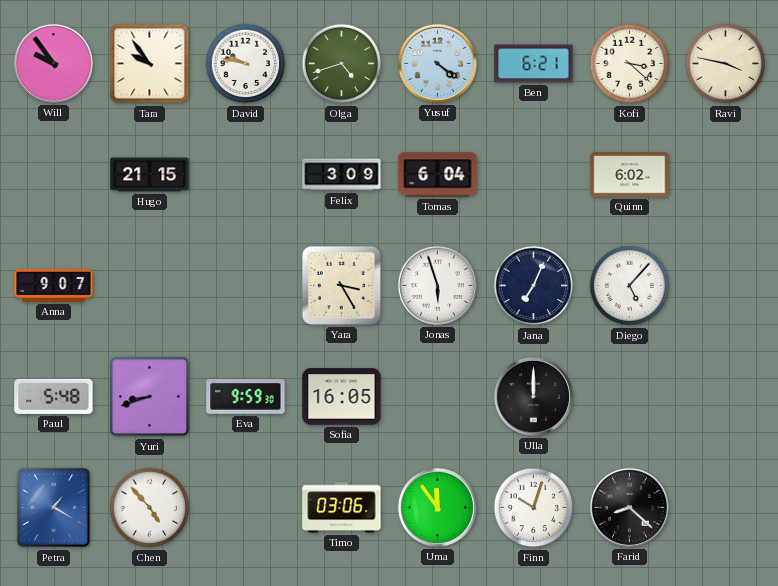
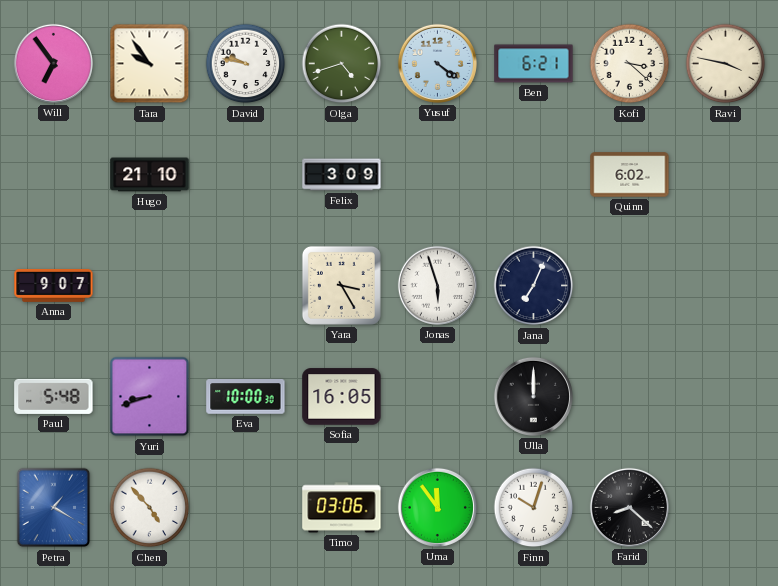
Will: 9:54 -> 6:54 (53, 63)
Hugo: 21:15 -> 21:10 (150, 175)
Tomas: 6:04 -> none (438, 175)
Diego: 5:07 -> none (630, 286)
Eva: 9:59 -> 10:00 (246, 397)
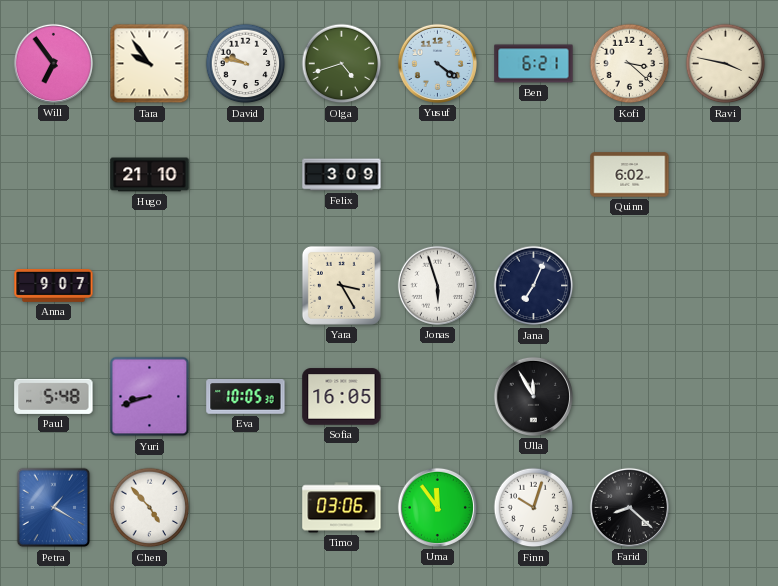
Eva: 10:00 -> 10:05 (246, 397)
Ulla: 12:00 -> 11:55 (533, 396)
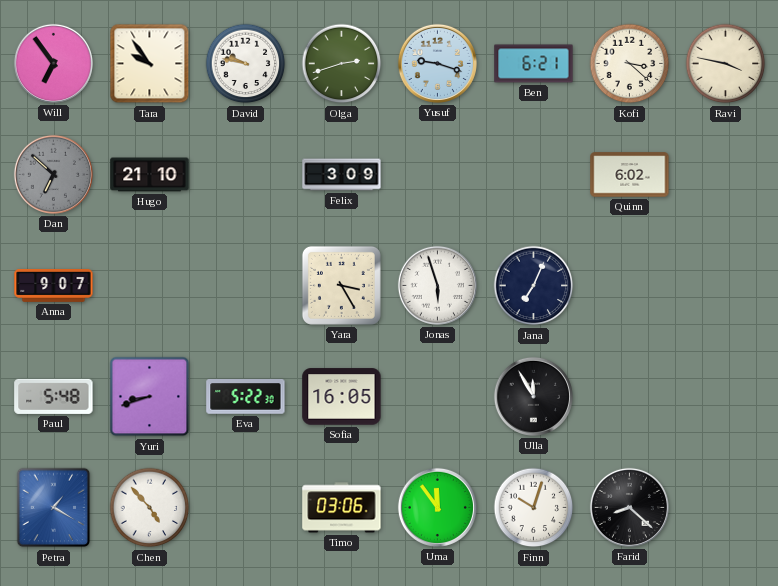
Olga: 4:42 -> 2:42 (342, 64)
Yusuf: 4:21 -> 9:18 (437, 63)
Dan: none -> 6:52 (53, 174)
Eva: 10:05 -> 5:22 (246, 397)
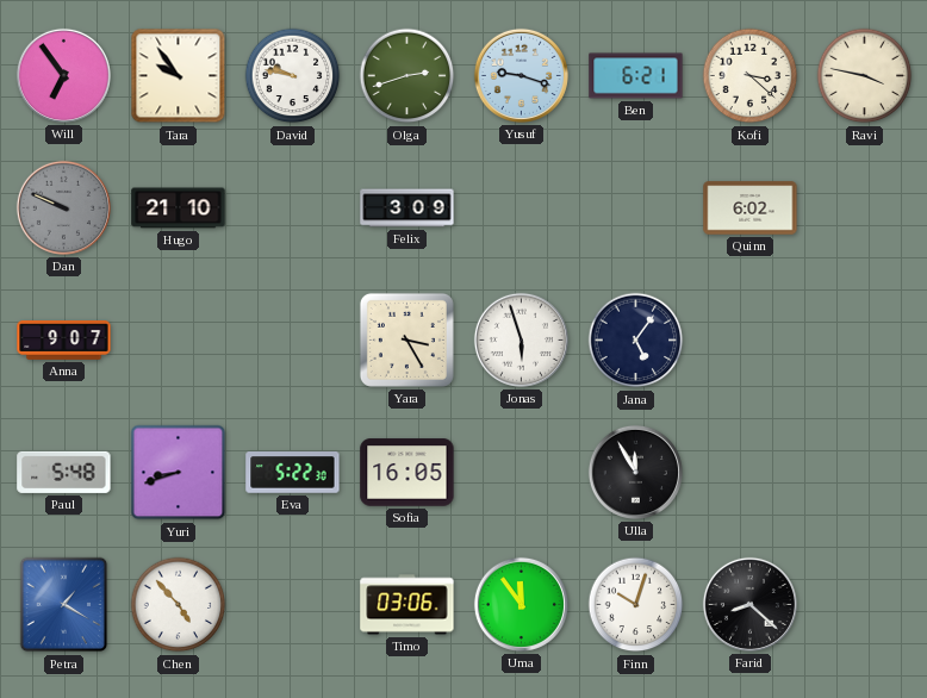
Dan: 6:52 -> 9:49 (63, 207)
Jana: 7:04 -> 5:06 (636, 341)
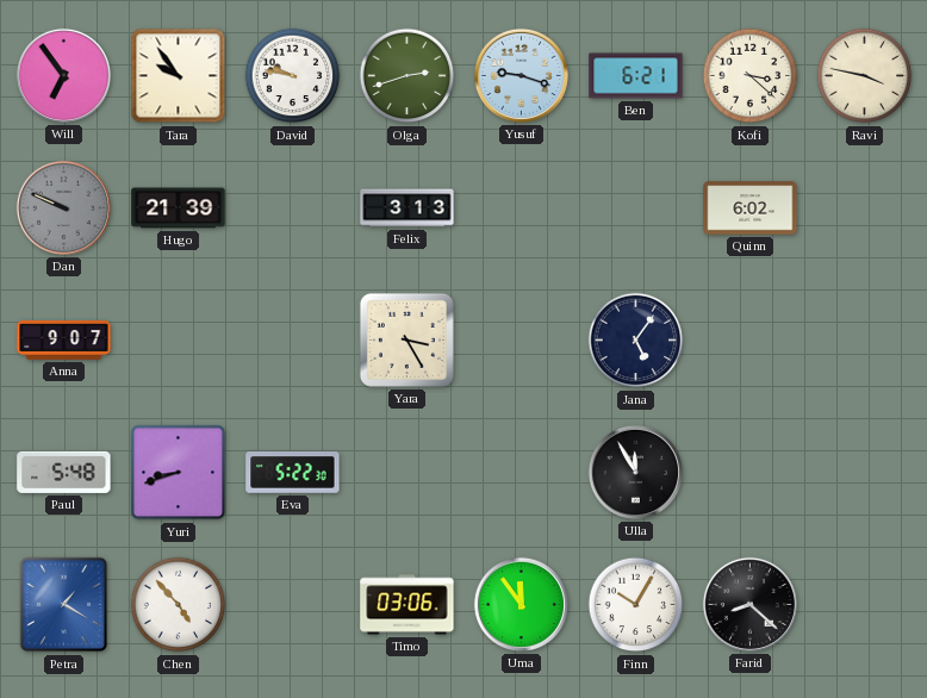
Hugo: 21:10 -> 21:39 (179, 208)
Felix: 3:09 -> 3:13 (407, 208)
Jonas: 5:57 -> none (521, 339)
Sofia: 16:05 -> none (407, 473)
Finn: 10:03 -> 10:05 (636, 605)
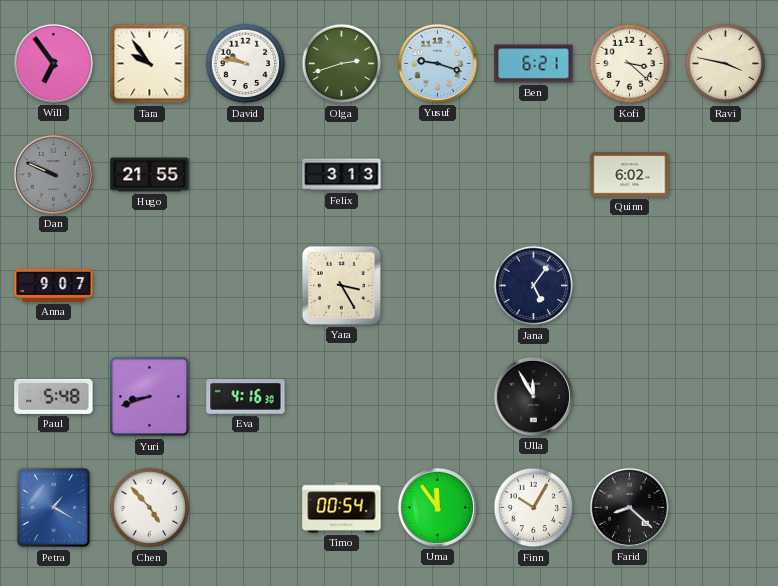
Hugo: 21:39 -> 21:55 (150, 175)
Eva: 5:22 -> 4:16 (246, 397)
Timo: 03:06 -> 00:54 (342, 508)
